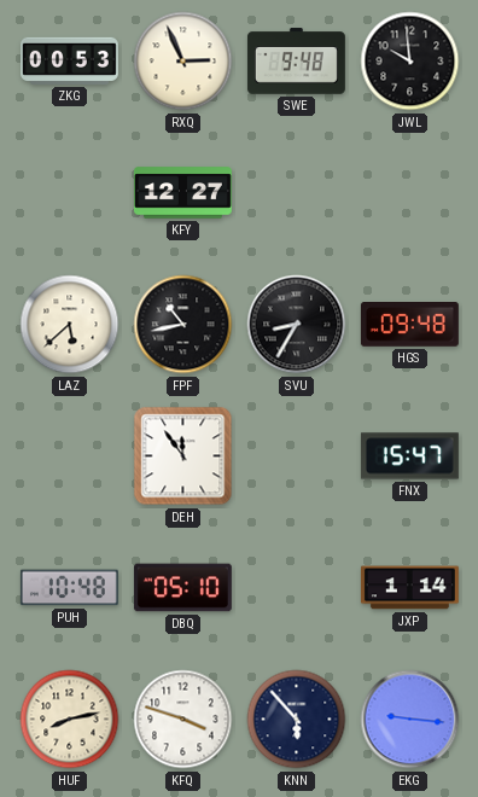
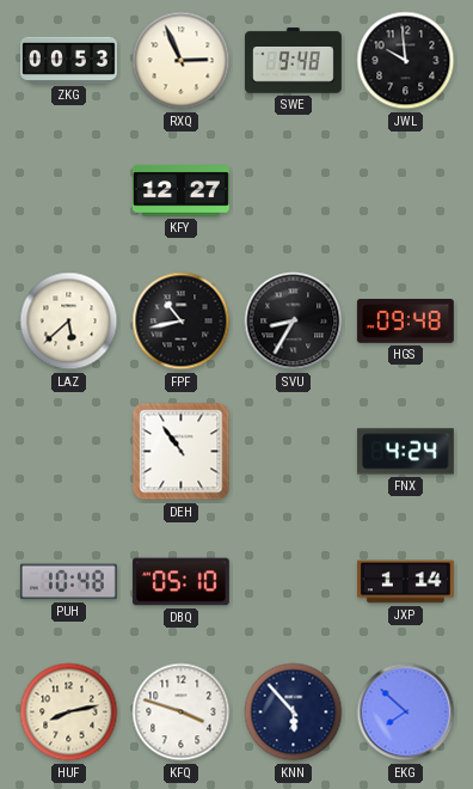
DEH: 11:54 -> 10:54 (182, 452)
FNX: 15:47 -> 4:24 (405, 452)
EKG: 9:16 -> 7:52 (406, 712)
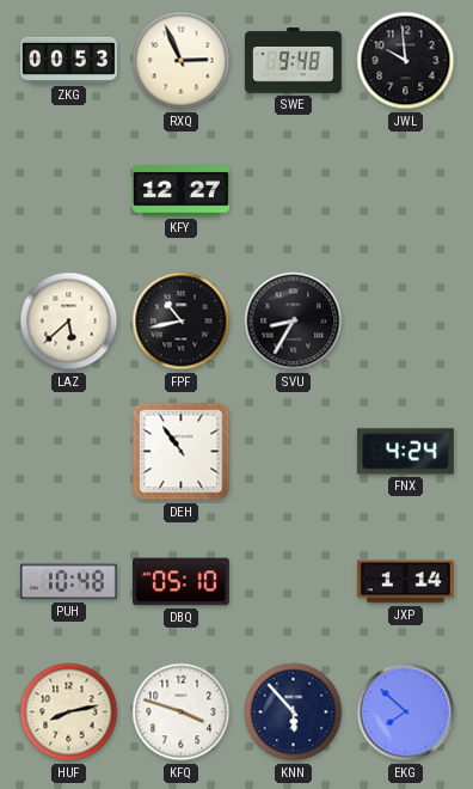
HGS: 09:48 -> none (405, 322)
